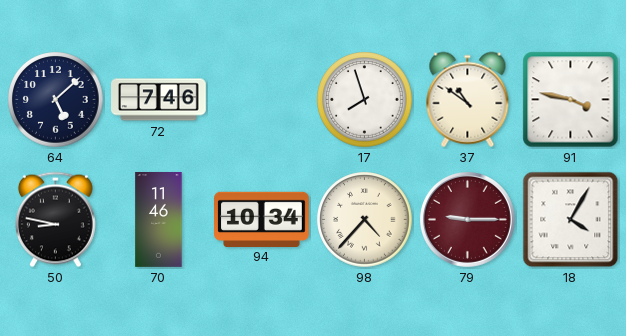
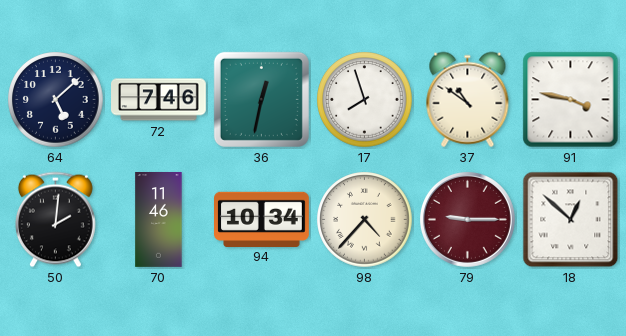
36: none -> 12:32 (261, 99)
50: 8:47 -> 2:01 (55, 220)
18: 4:05 -> 12:52 (571, 220)
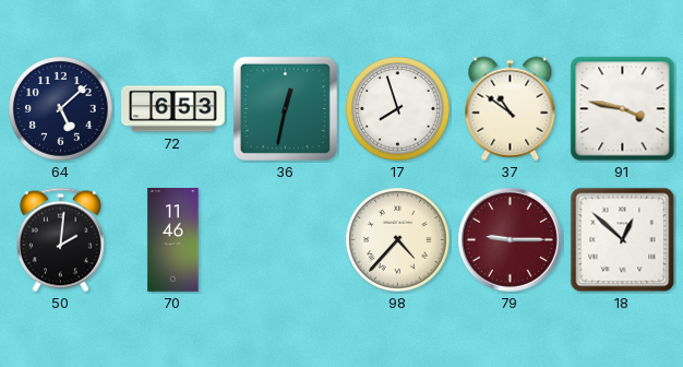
72: 7:46 -> 6:53 (173, 109)
94: 10:34 -> none (262, 219)
